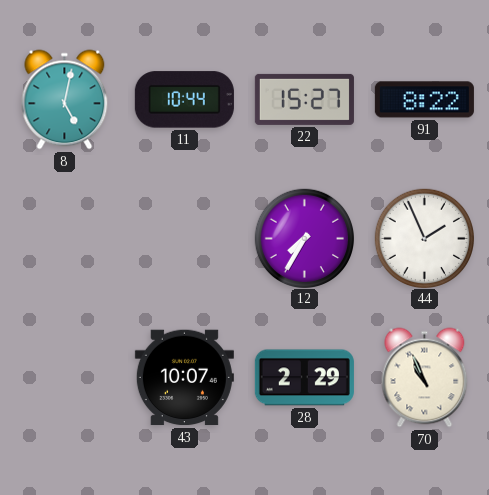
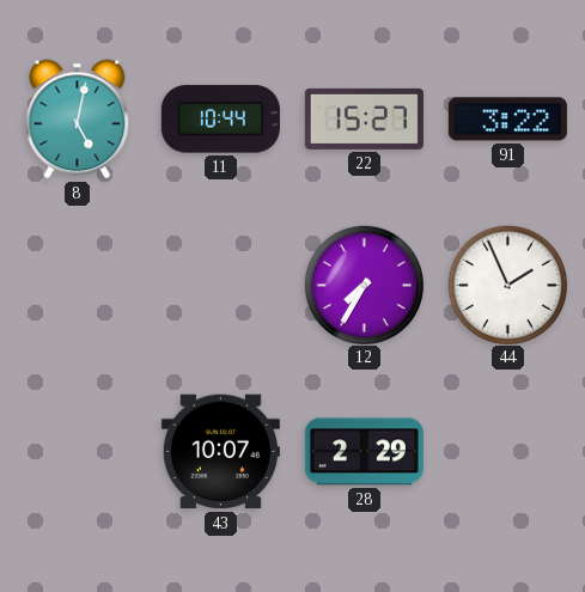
91: 8:22 -> 3:22 (507, 120)
70: 10:56 -> none (425, 378)
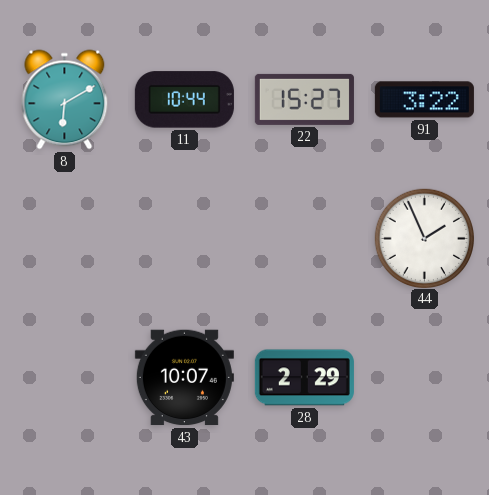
8: 5:02 -> 6:10 (65, 100)
12: 7:35 -> none (364, 285)
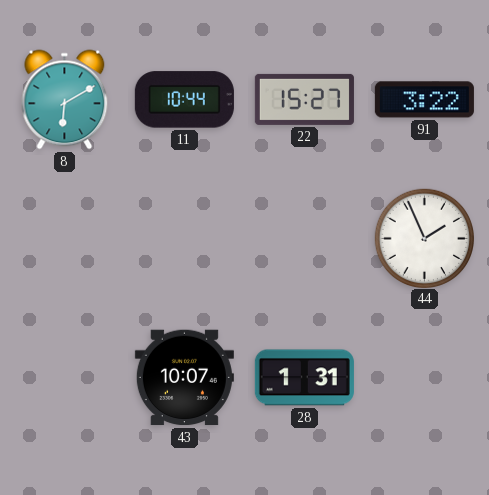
28: 2:29 -> 1:31 (304, 378)
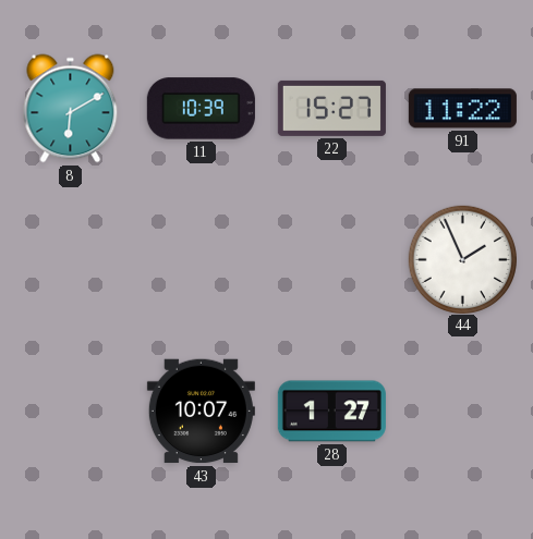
11: 10:44 -> 10:39 (201, 109)
91: 3:22 -> 11:22 (462, 109)
28: 1:31 -> 1:27 (331, 412)
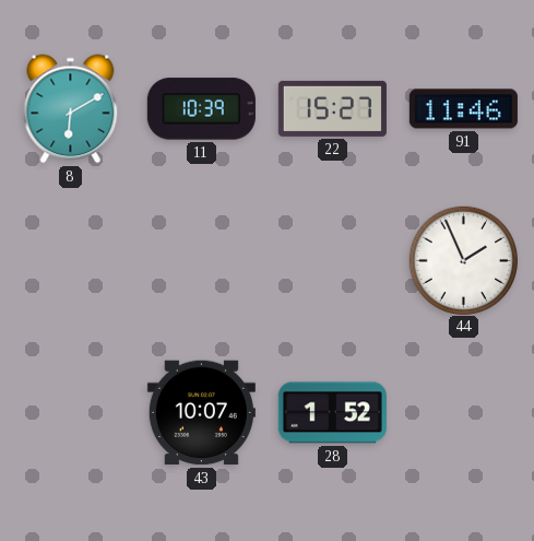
91: 11:22 -> 11:46 (463, 109)
28: 1:27 -> 1:52 (332, 413)
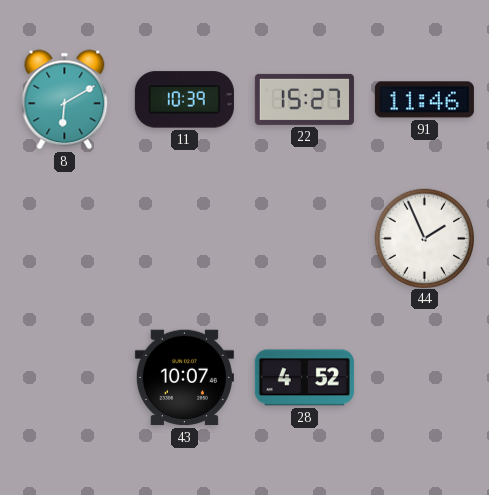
28: 1:52 -> 4:52 (304, 378)
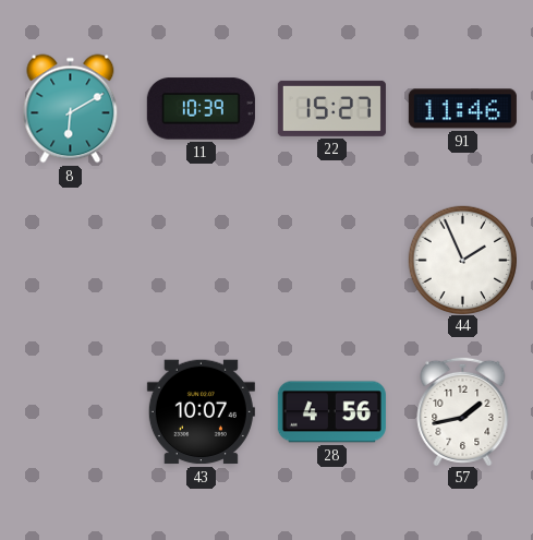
28: 4:52 -> 4:56 (331, 412)
57: none -> 1:43 (463, 410)
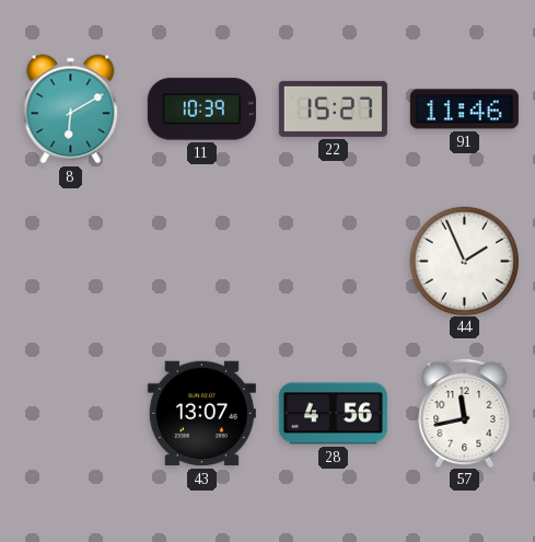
43: 10:07 -> 13:07 (201, 414)
57: 1:43 -> 11:43 (465, 412)
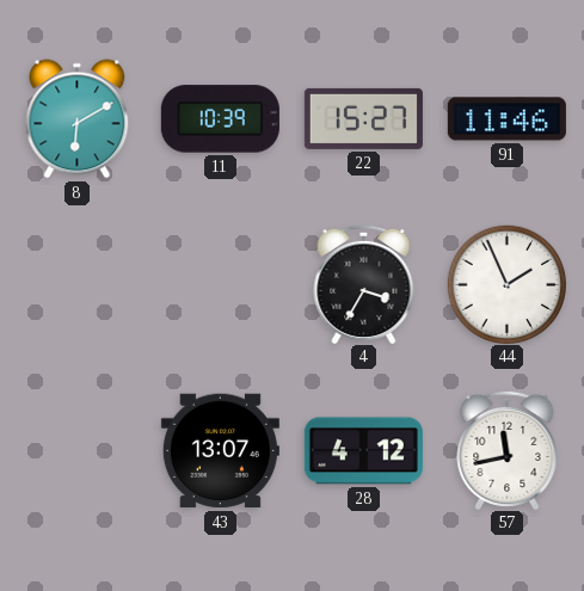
4: none -> 3:35 (364, 283)
28: 4:56 -> 4:12 (363, 451)
